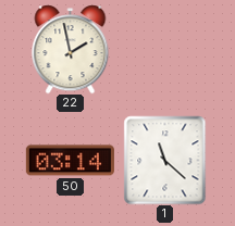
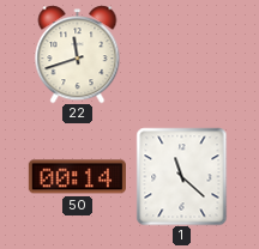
22: 1:58 -> 11:42 (78, 54)
50: 03:14 -> 00:14 (77, 177)
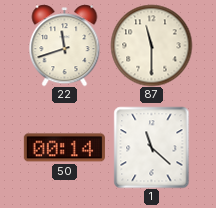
87: none -> 11:30 (151, 45)
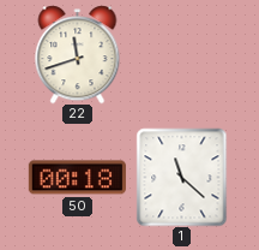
87: 11:30 -> none (151, 45)
50: 00:14 -> 00:18 (77, 178)
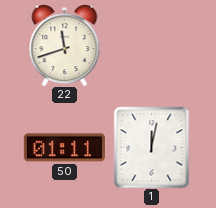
50: 00:18 -> 01:11 (64, 148)
1: 11:22 -> 12:02 (152, 147)
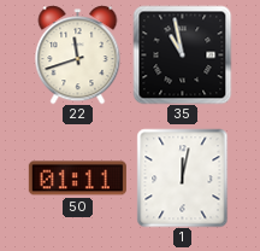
35: none -> 10:58 (182, 54)
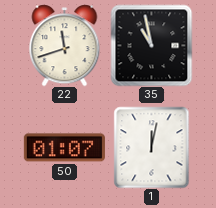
50: 01:11 -> 01:07 (64, 148)
